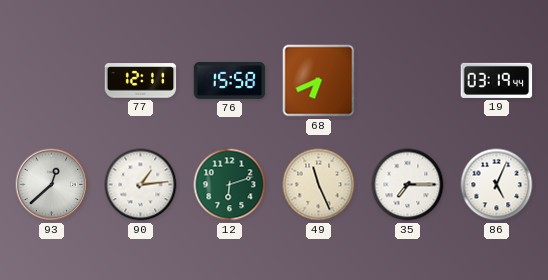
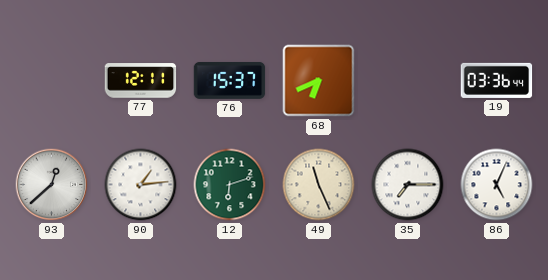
76: 15:58 -> 15:37 (230, 80)
19: 03:19 -> 03:36 (497, 80)
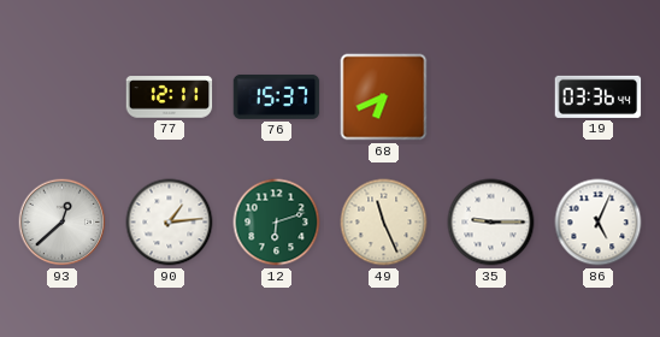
35: 7:15 -> 9:15 (491, 223)
